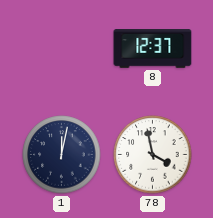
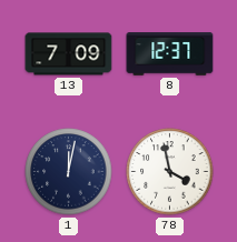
13: none -> 7:09 (69, 54)
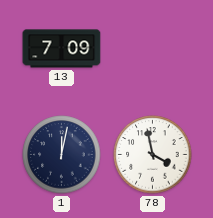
8: 12:37 -> none (170, 54)
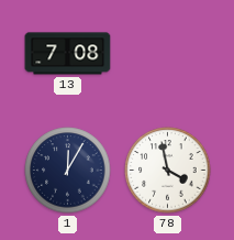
13: 7:09 -> 7:08 (68, 54)
1: 12:02 -> 12:05 (68, 171)
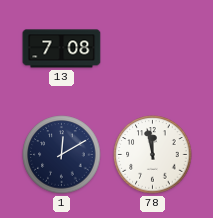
1: 12:05 -> 12:10 (62, 155)
78: 3:58 -> 11:58 (153, 155)
